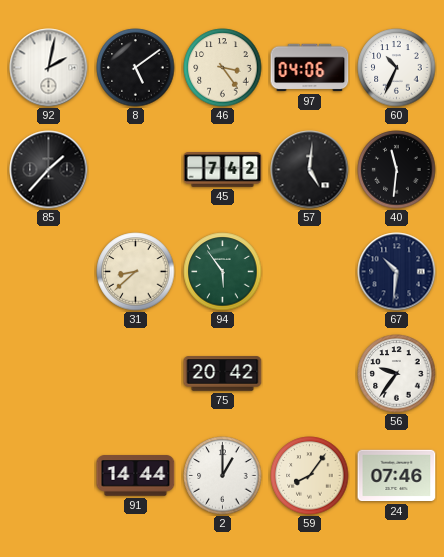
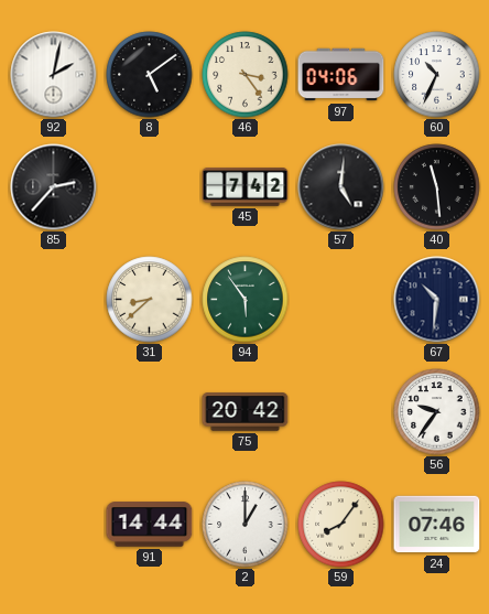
85: 1:37 -> 2:37 (54, 187)
40: 11:31 -> 11:29 (437, 187)
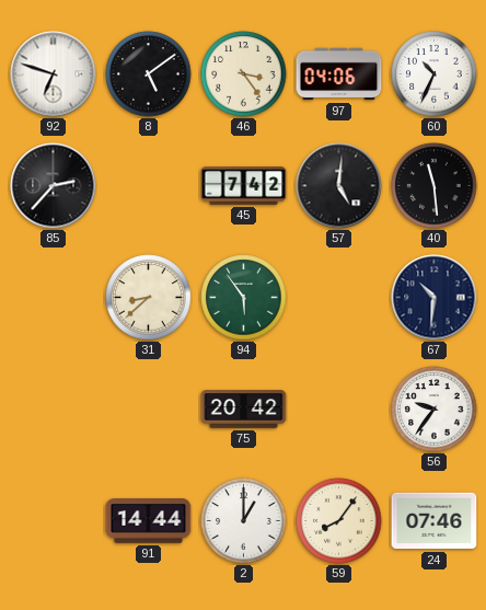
92: 2:02 -> 6:48 (54, 74)
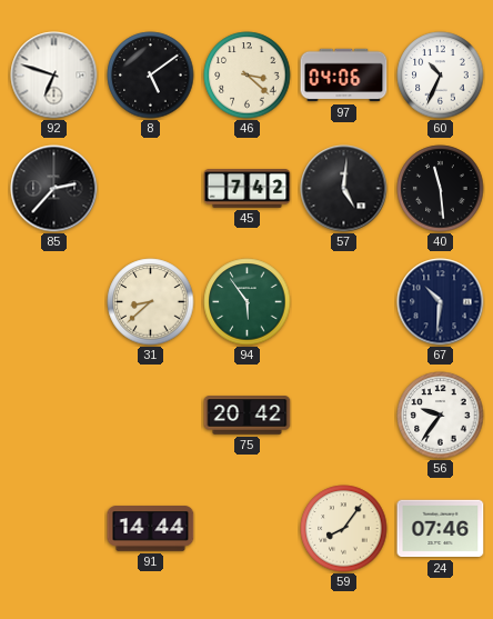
46: 3:24 -> 3:22 (248, 76)
2: 1:00 -> none (244, 521)
